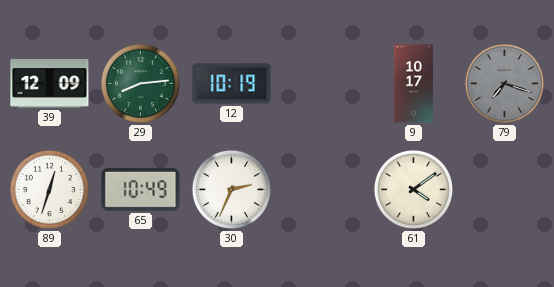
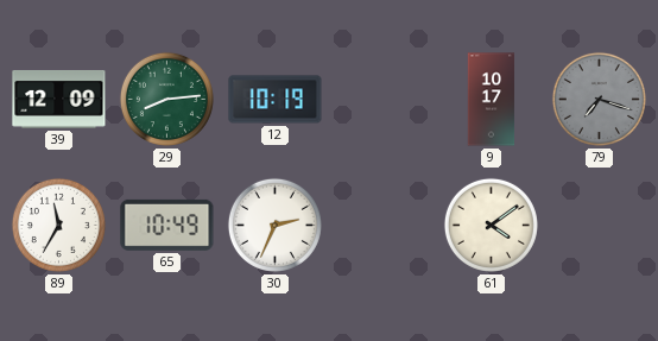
89: 12:33 -> 11:35 (58, 225)
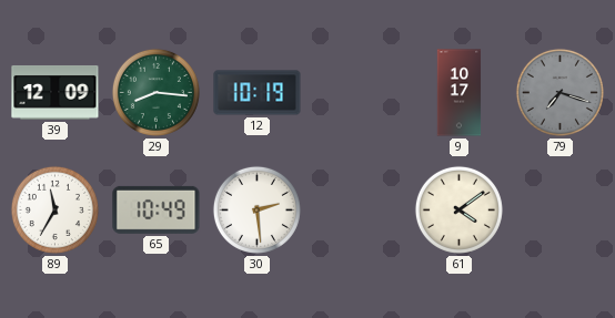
29: 8:14 -> 8:16 (155, 92)
30: 2:34 -> 2:29 (256, 209)
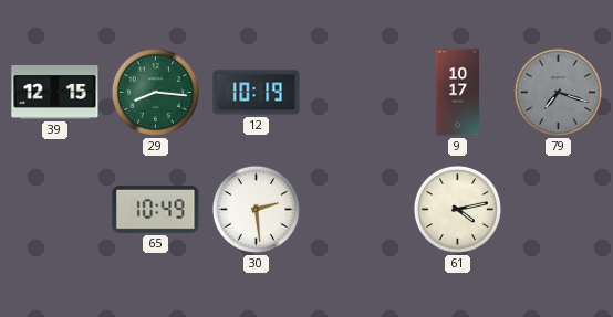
39: 12:09 -> 12:15 (55, 92)
89: 11:35 -> none (54, 209)
61: 4:09 -> 4:13 (457, 209)
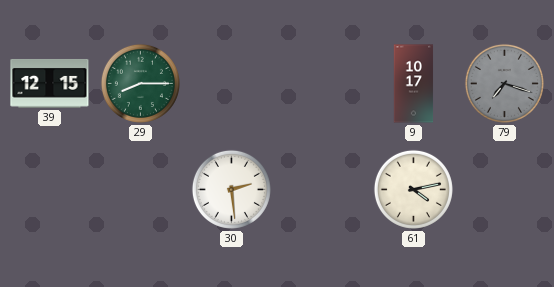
29: 8:16 -> 8:15 (140, 83)
12: 10:19 -> none (257, 93)
65: 10:49 -> none (156, 209)
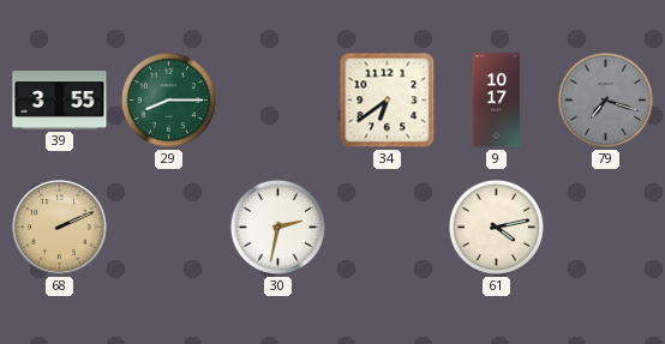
39: 12:15 -> 3:55 (60, 99)
34: none -> 6:39 (388, 101)
68: none -> 2:11 (60, 228)
30: 2:29 -> 2:32 (277, 227)
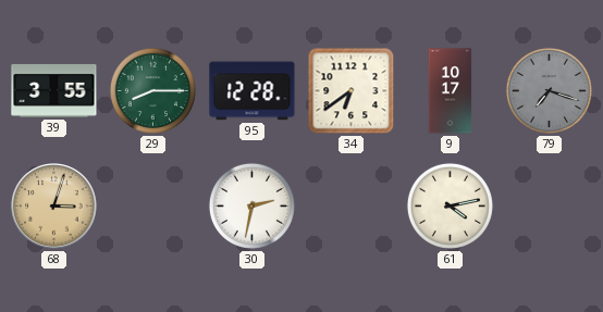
95: none -> 12:28 (253, 91)
68: 2:11 -> 3:03 (54, 207)
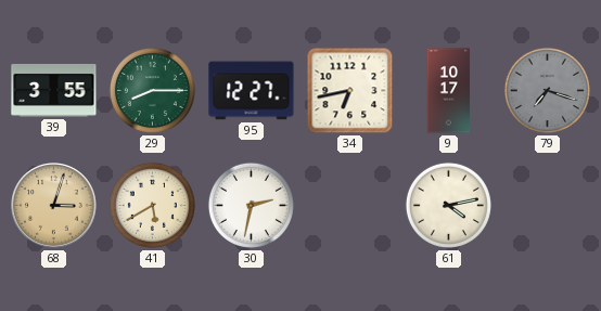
95: 12:28 -> 12:27 (252, 91)
34: 6:39 -> 6:43 (350, 91)
41: none -> 5:40 (152, 205)
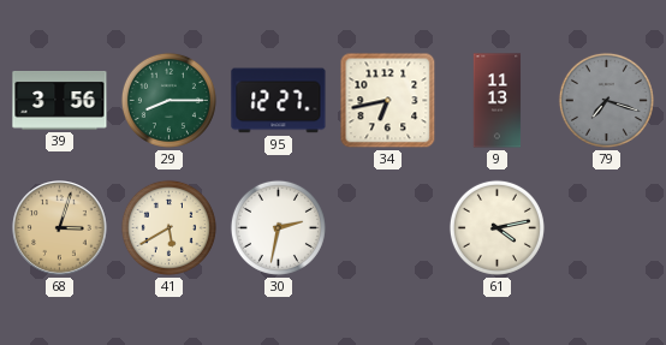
39: 3:55 -> 3:56 (60, 100)
9: 10:17 -> 11:13 (498, 101)
